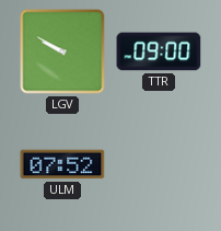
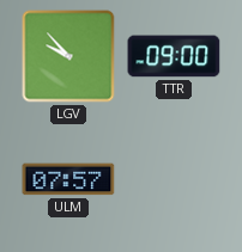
LGV: 9:50 -> 9:53 (68, 56)
ULM: 07:52 -> 07:57 (68, 179)
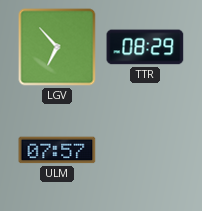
LGV: 9:53 -> 6:53 (57, 47)
TTR: 09:00 -> 08:29 (145, 47)
